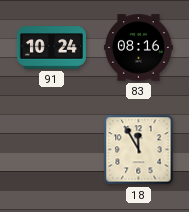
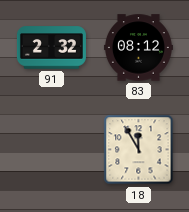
91: 10:24 -> 2:32 (51, 48)
83: 08:16 -> 08:12 (138, 48)
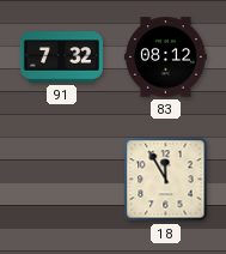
91: 2:32 -> 7:32 (61, 58)
